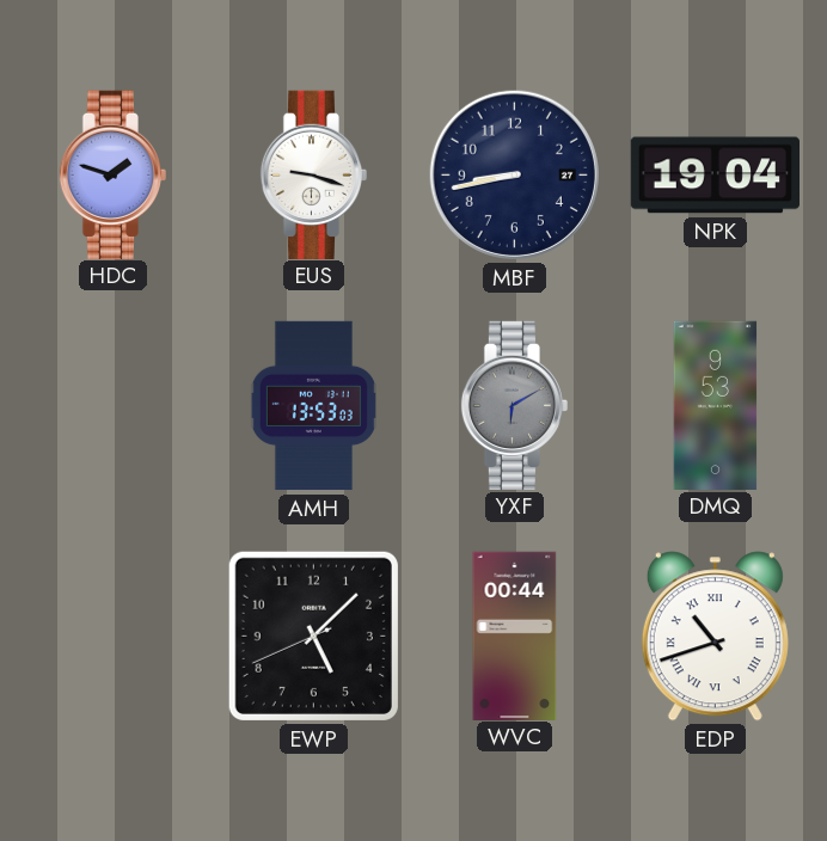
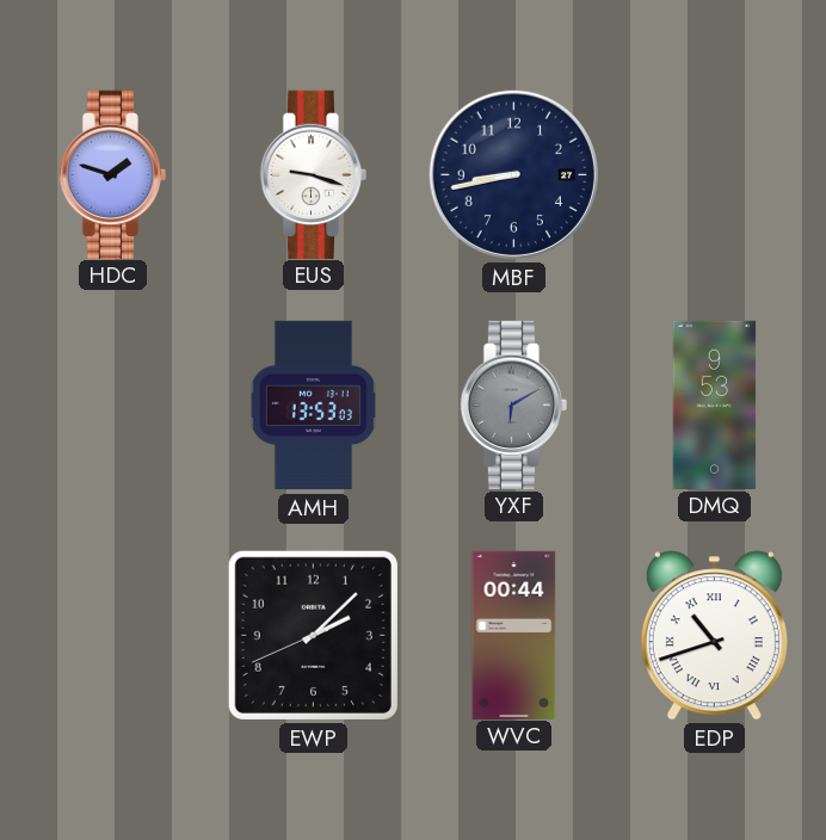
NPK: 19:04 -> none (715, 176)
EWP: 5:07 -> 2:07 (313, 635)
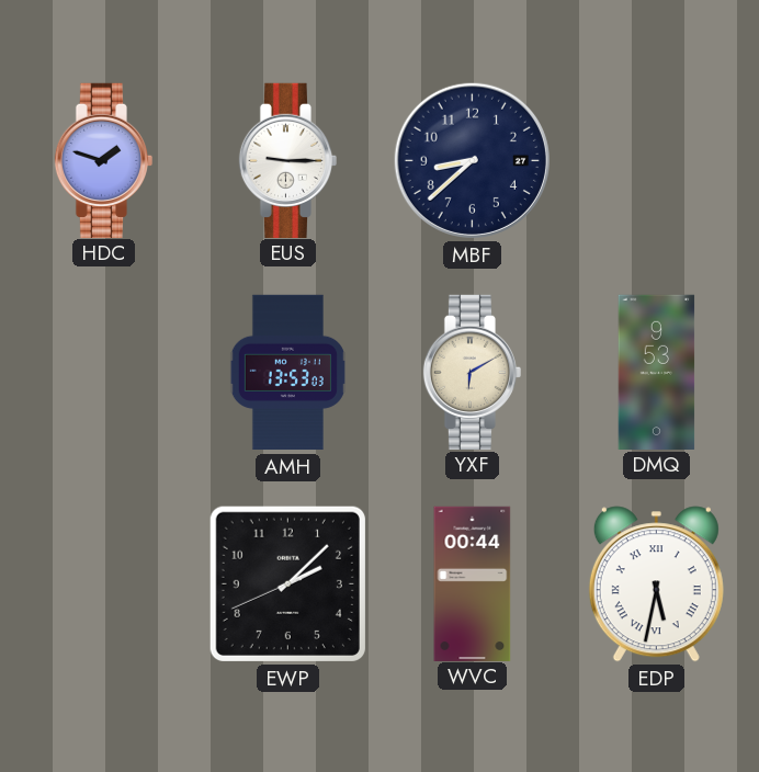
EUS: 9:18 -> 9:15 (288, 160)
MBF: 8:43 -> 8:38 (472, 160)
YXF dial: grey -> cream (473, 372)
EDP: 10:42 -> 5:32 (656, 584)
